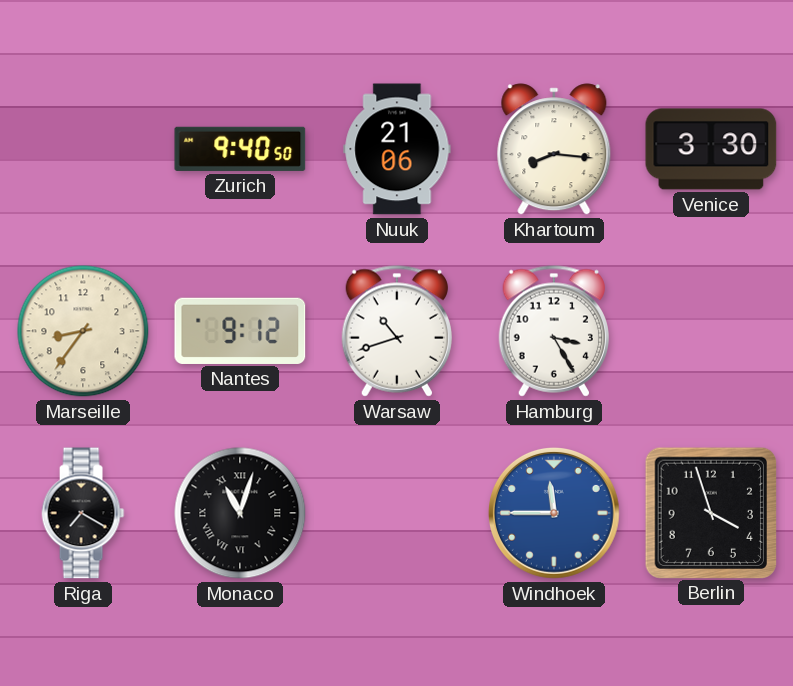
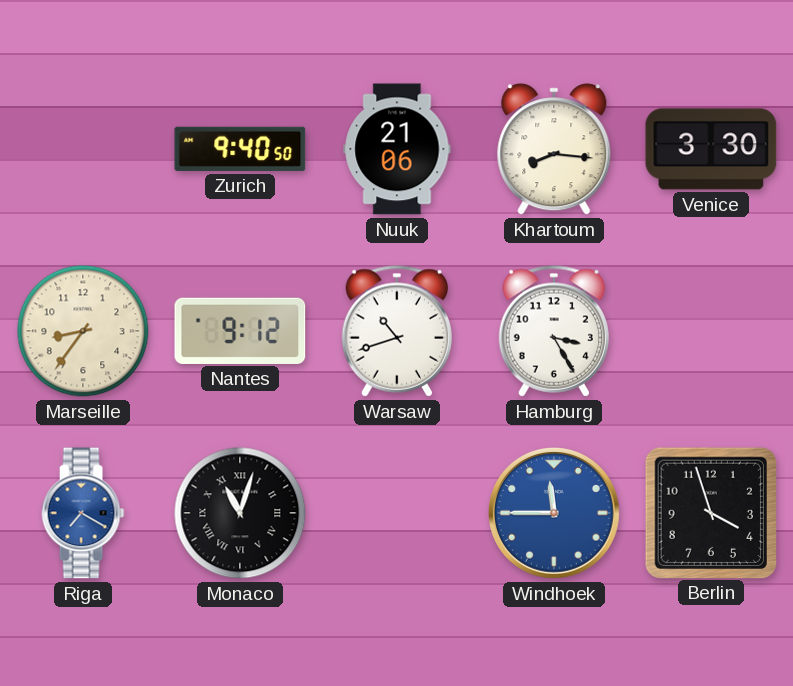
Riga dial: black -> blue (83, 513)
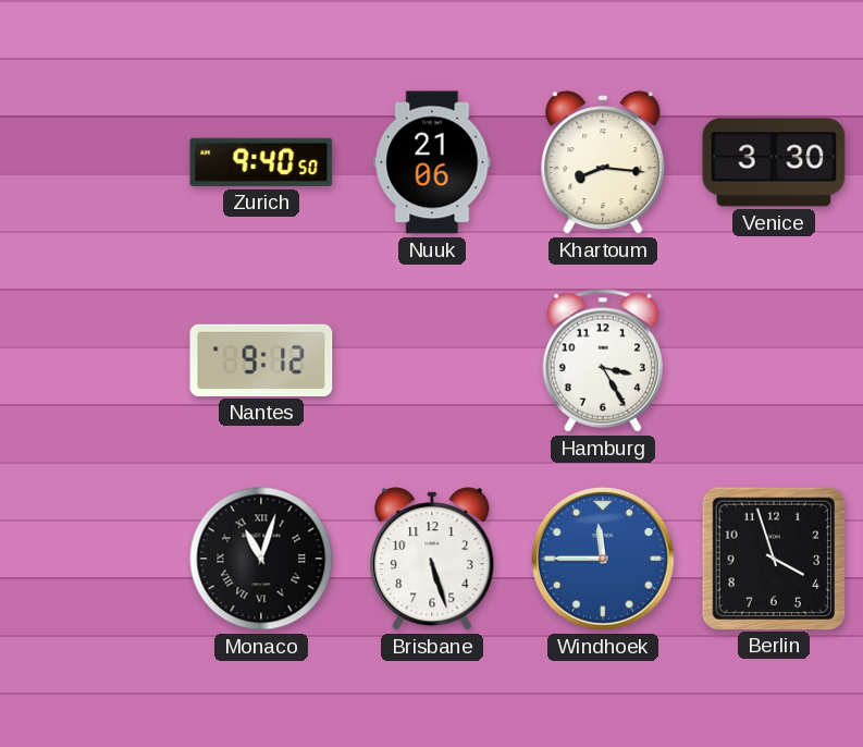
Marseille: 8:36 -> none (83, 331)
Warsaw: 10:42 -> none (396, 331)
Riga: 7:20 -> none (83, 513)
Brisbane: none -> 5:27 (432, 559)
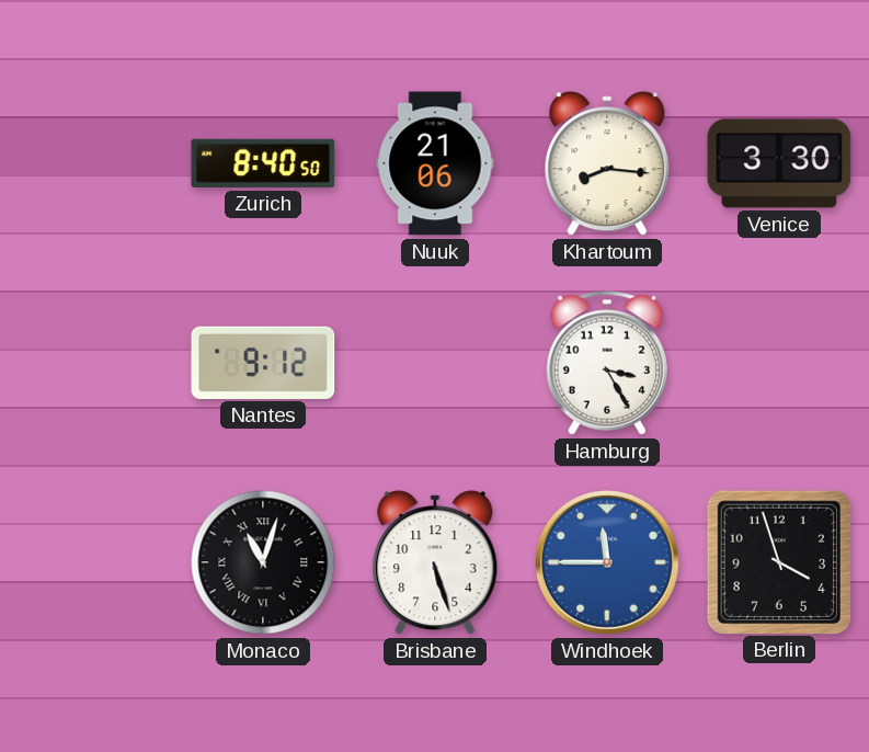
Zurich: 9:40 -> 8:40 (263, 163)
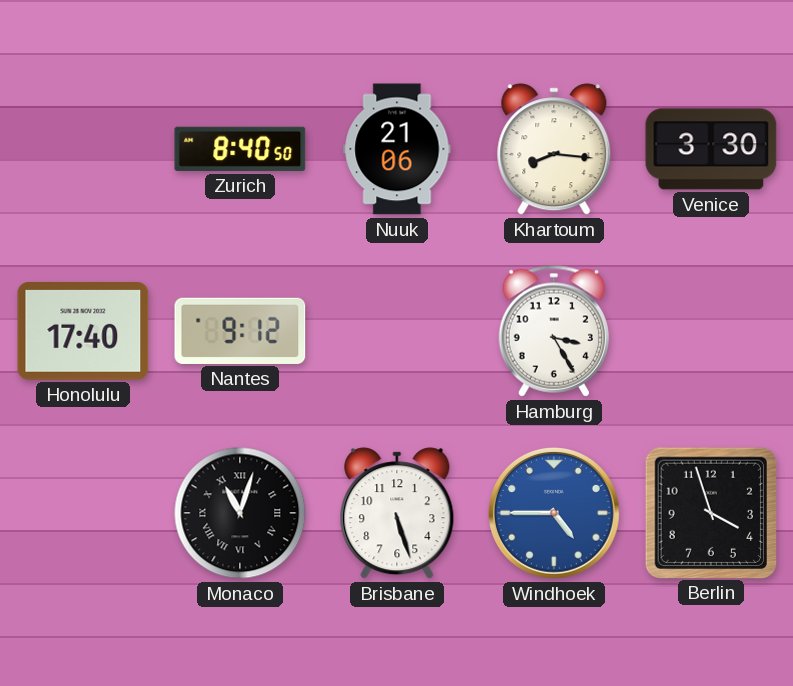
Honolulu: none -> 17:40 (83, 332)
Windhoek: 11:45 -> 4:45 (554, 513)
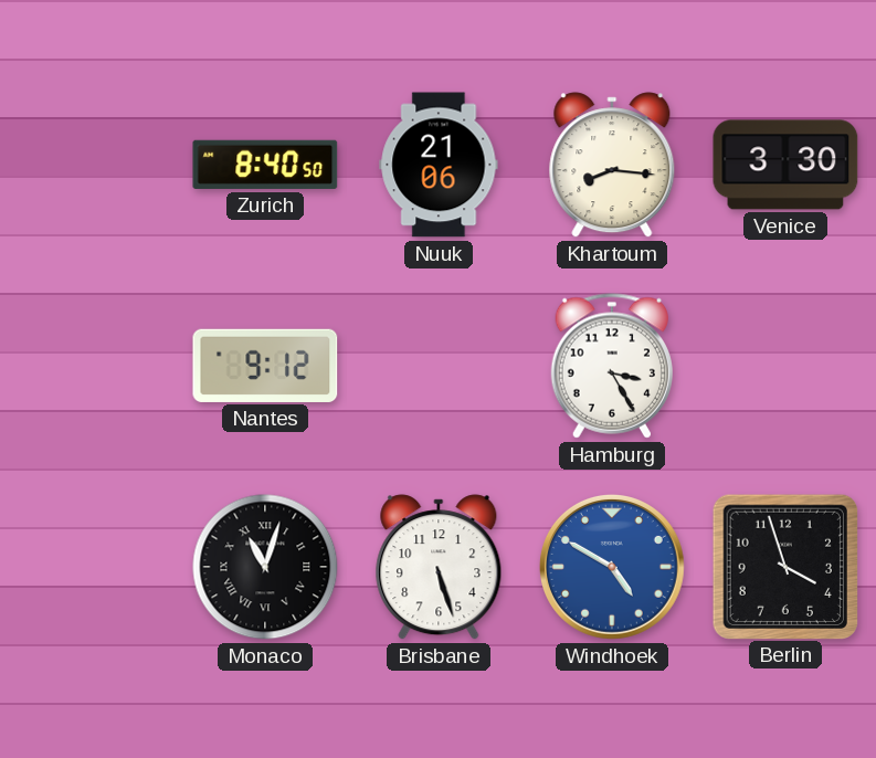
Honolulu: 17:40 -> none (83, 332)
Windhoek: 4:45 -> 4:50 (612, 567)
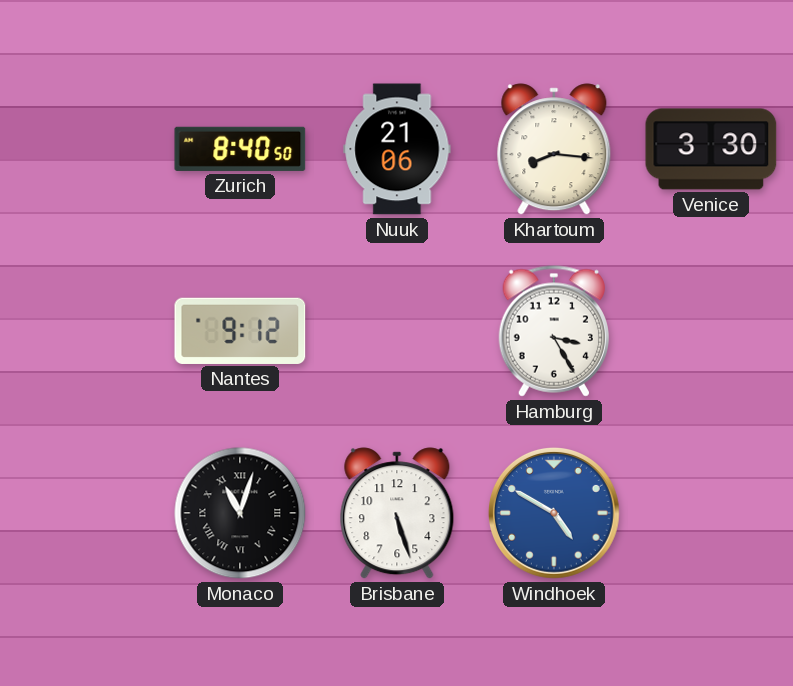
Berlin: 3:57 -> none (784, 566)
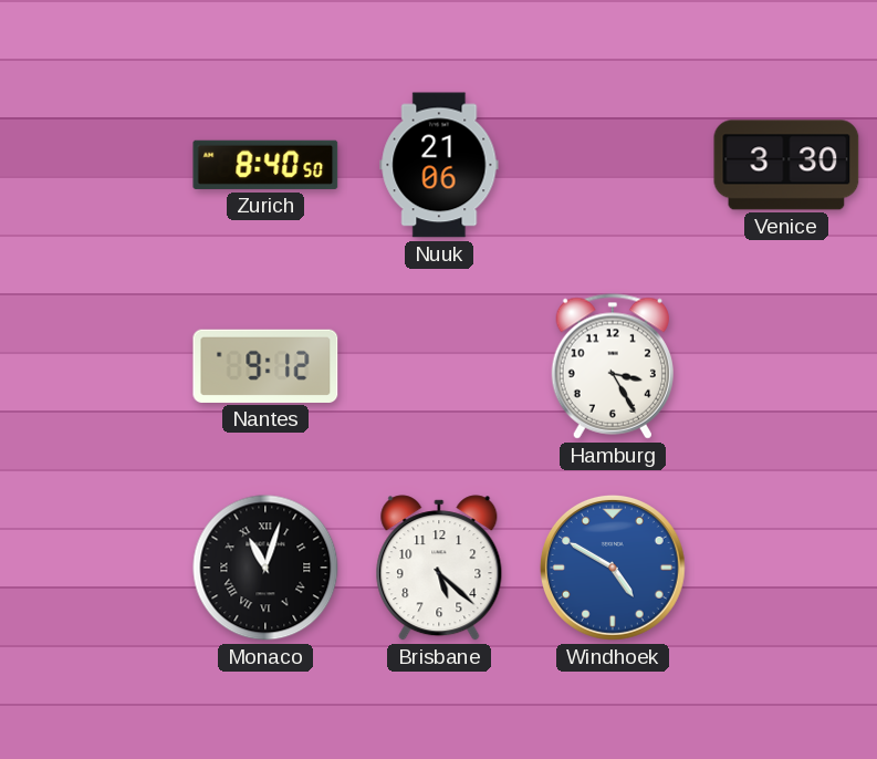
Khartoum: 8:16 -> none (554, 149)
Brisbane: 5:27 -> 5:22 (439, 568)
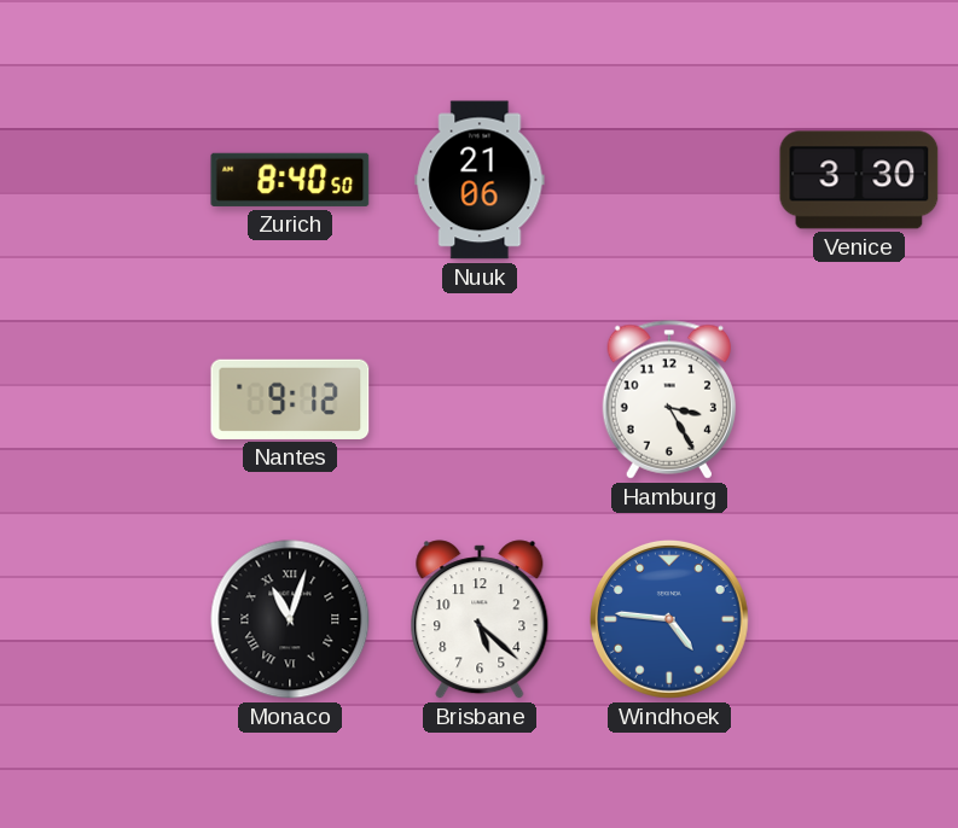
Windhoek: 4:50 -> 4:46 (669, 619)
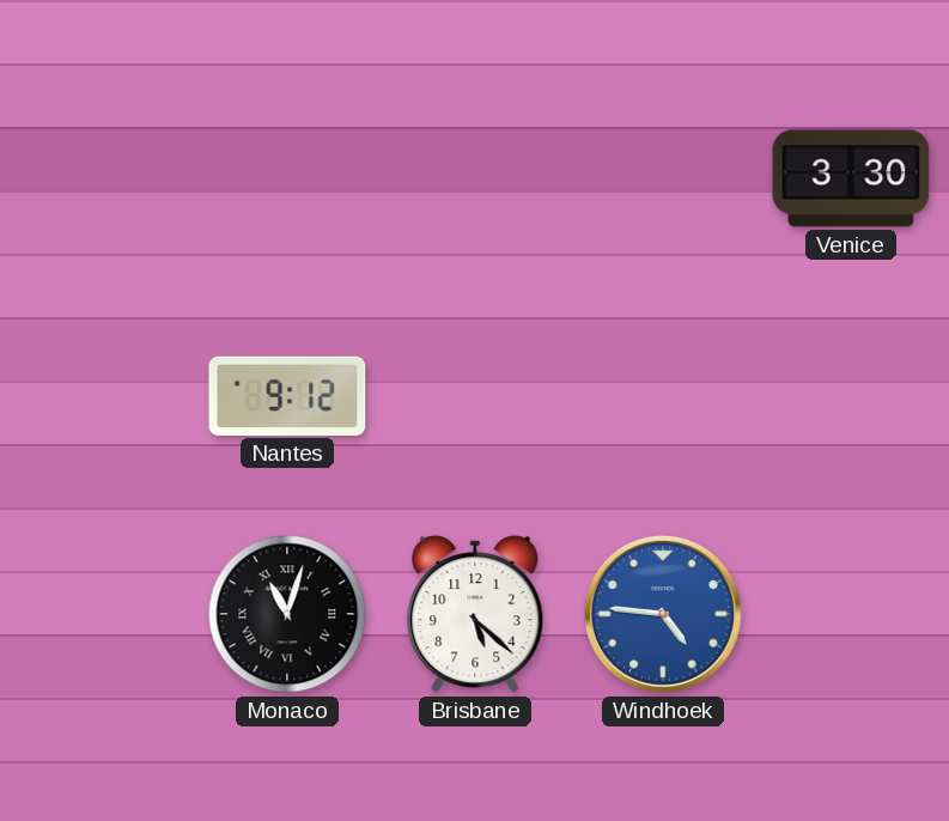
Zurich: 8:40 -> none (290, 180)
Nuuk: 21:06 -> none (480, 180)
Hamburg: 3:25 -> none (668, 400)
